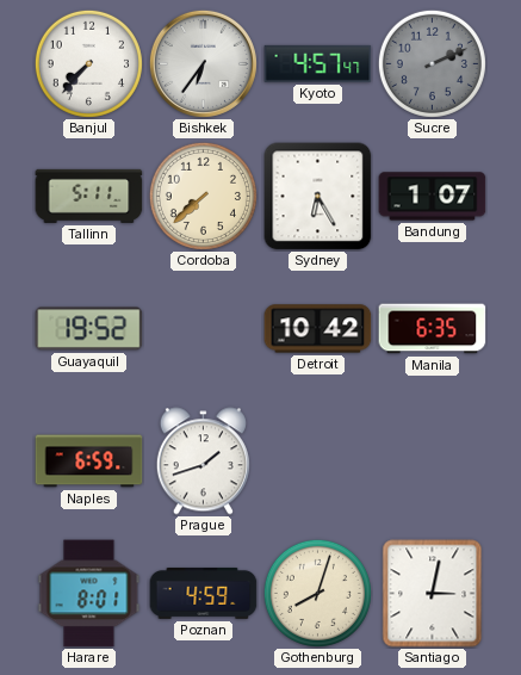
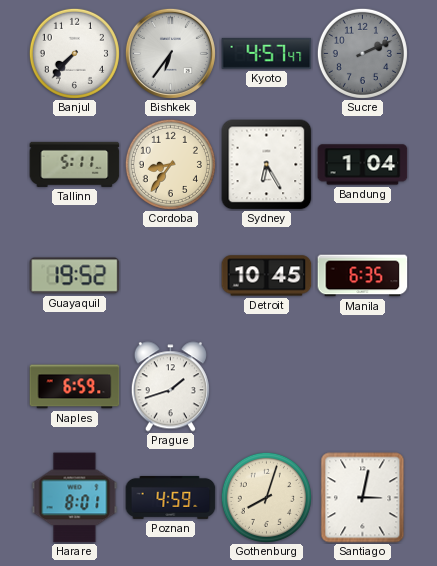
Cordoba: 7:38 -> 8:36 (170, 164)
Bandung: 1:07 -> 1:04 (363, 165)
Detroit: 10:42 -> 10:45 (267, 276)
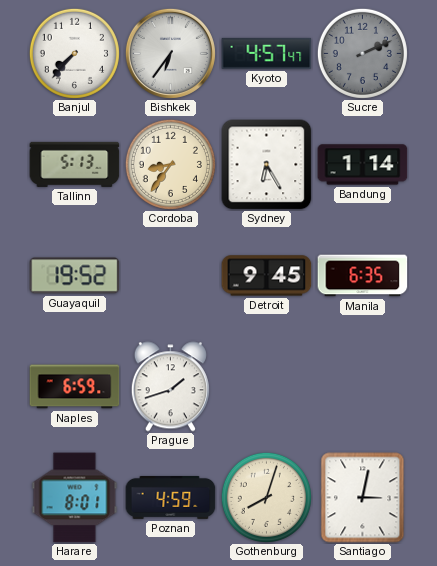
Tallinn: 5:11 -> 5:13 (75, 164)
Bandung: 1:04 -> 1:14 (363, 165)
Detroit: 10:45 -> 9:45 (267, 276)
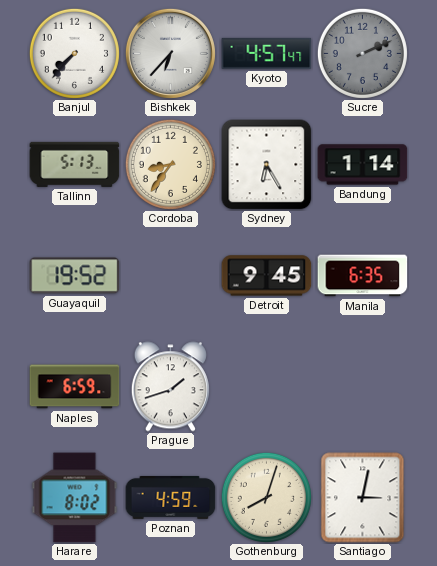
Bishkek: 6:36 -> 6:37 (170, 53)
Harare: 8:01 -> 8:02 (75, 498)
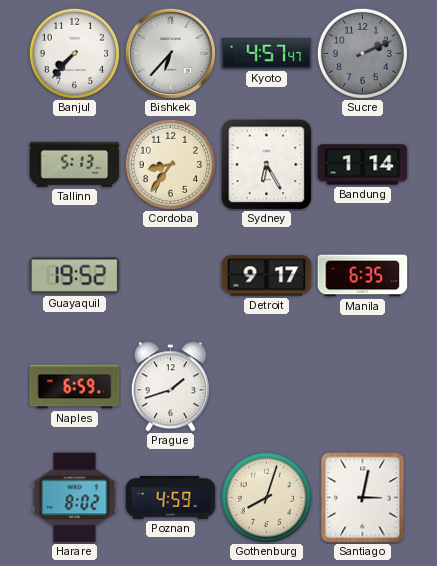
Detroit: 9:45 -> 9:17 (267, 276)
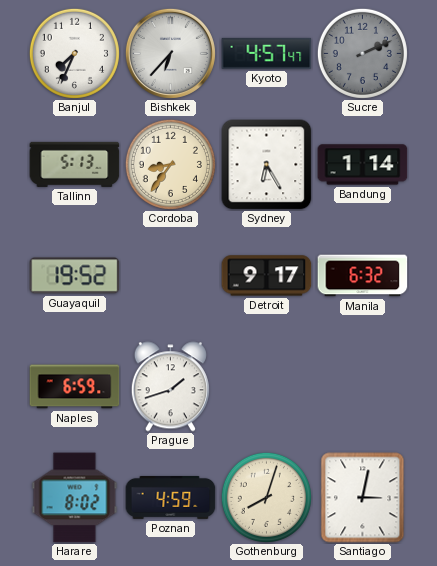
Banjul: 7:37 -> 7:34 (74, 53)
Manila: 6:35 -> 6:32 (363, 276)
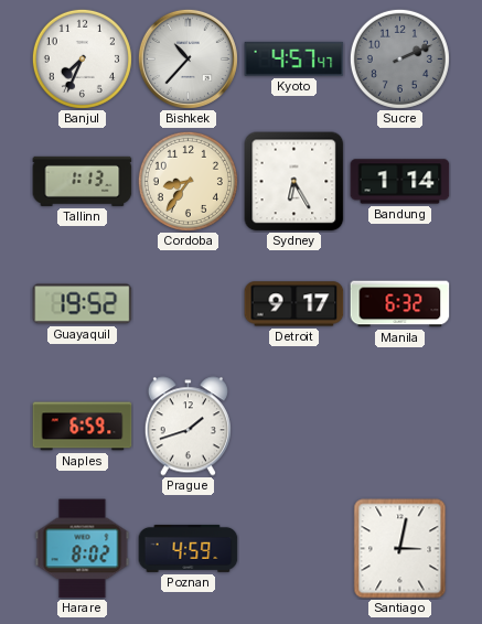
Bishkek: 6:37 -> 10:37 (188, 58)
Tallinn: 5:13 -> 1:13 (83, 181)
Gothenburg: 8:03 -> none (266, 497)
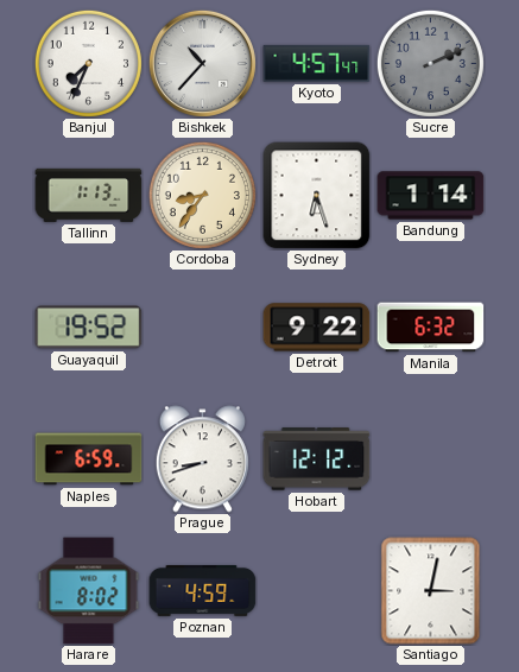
Sydney: 6:25 -> 6:27 (317, 196)
Detroit: 9:17 -> 9:22 (317, 328)
Prague: 1:42 -> 8:42 (202, 459)
Hobart: none -> 12:12 (317, 459)
